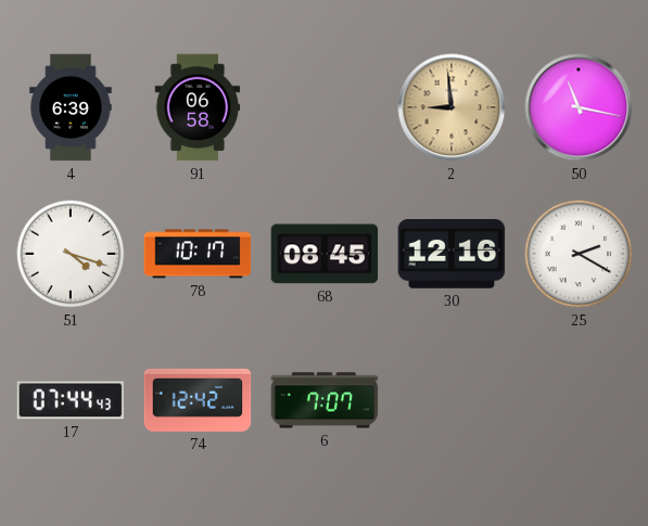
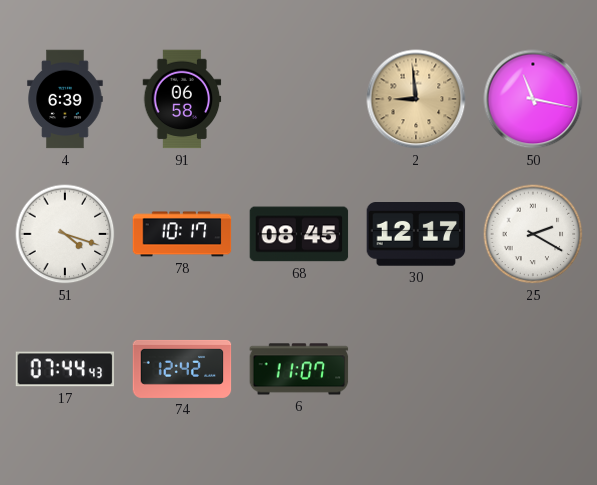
30: 12:16 -> 12:17 (416, 234)
6: 7:07 -> 11:07 (299, 369)
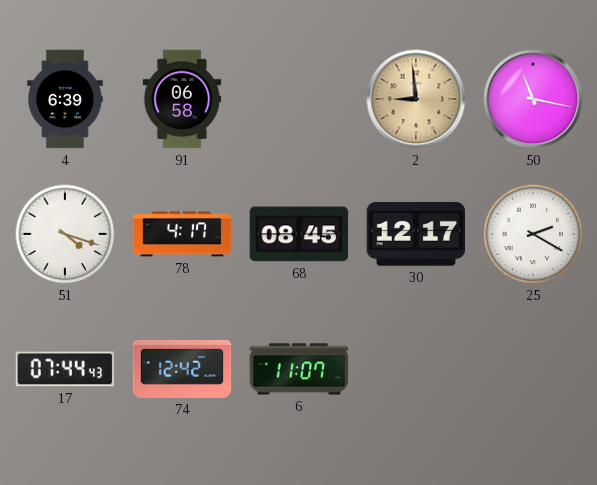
78: 10:17 -> 4:17 (182, 234)
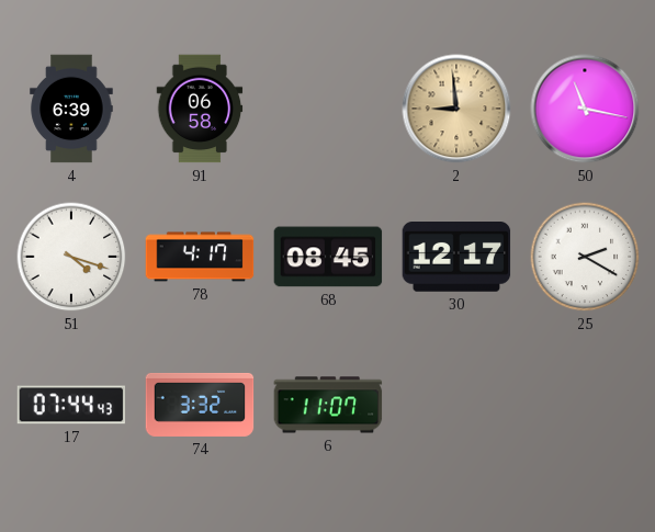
74: 12:42 -> 3:32 (200, 405)
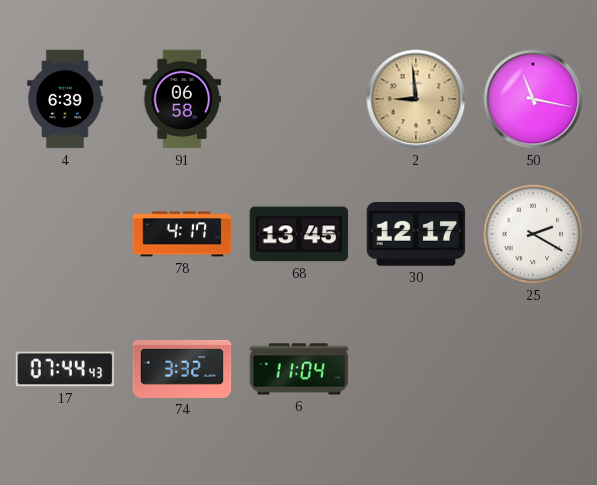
51: 4:18 -> none (71, 257)
68: 08:45 -> 13:45 (299, 234)
6: 11:07 -> 11:04 (299, 369)
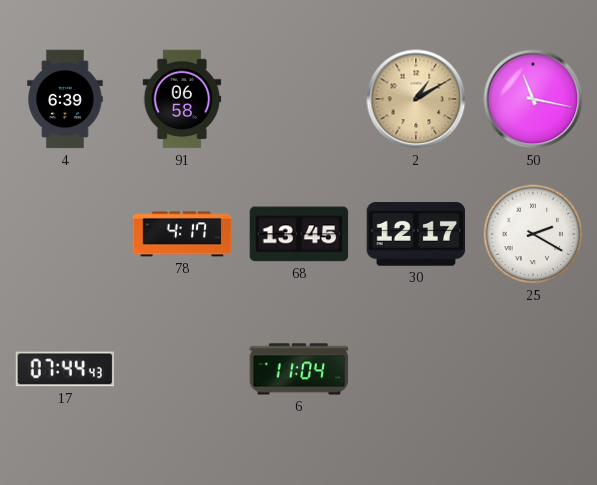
2: 8:59 -> 1:10 (416, 99)
74: 3:32 -> none (182, 369)
